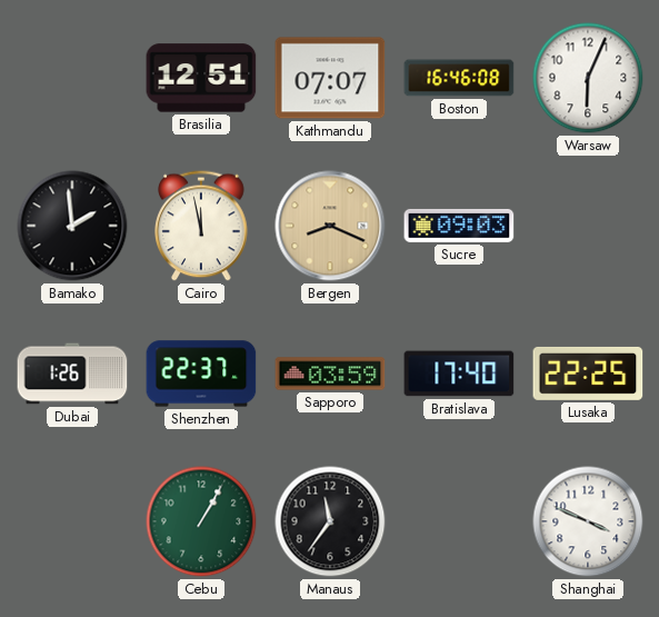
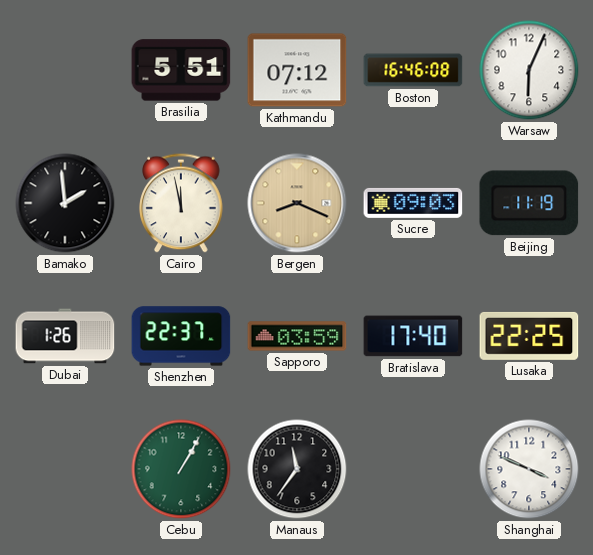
Brasilia: 12:51 -> 5:51 (181, 70)
Kathmandu: 07:07 -> 07:12 (297, 70)
Beijing: none -> 11:19 (529, 203)
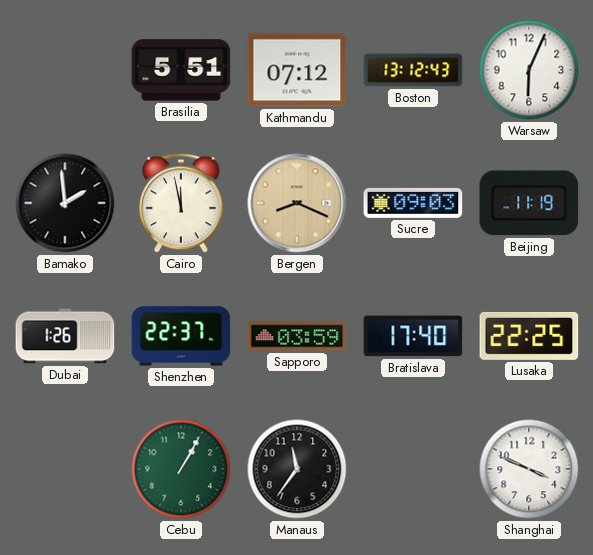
Boston: 16:46 -> 13:12 (413, 70)
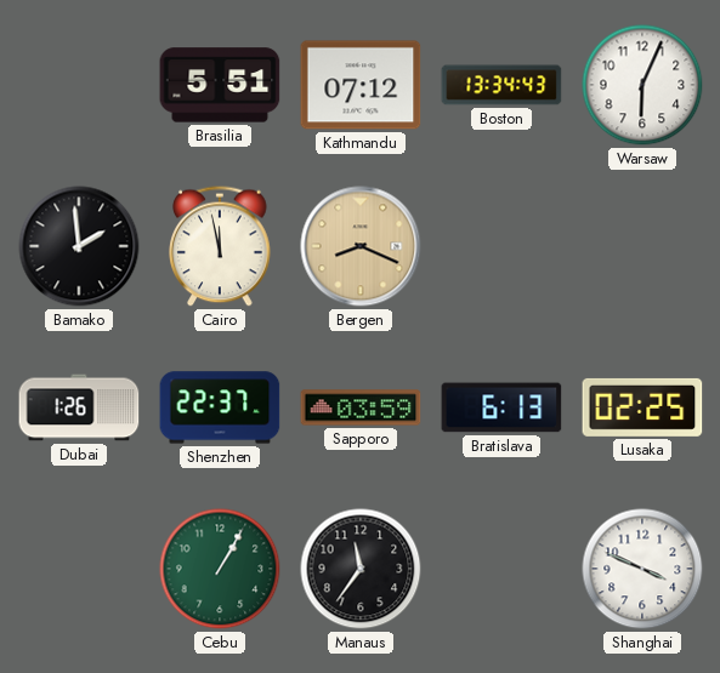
Boston: 13:12 -> 13:34 (501, 85)
Sucre: 09:03 -> none (413, 203)
Beijing: 11:19 -> none (529, 203)
Bratislava: 17:40 -> 6:13 (501, 407)
Lusaka: 22:25 -> 02:25 (642, 407)
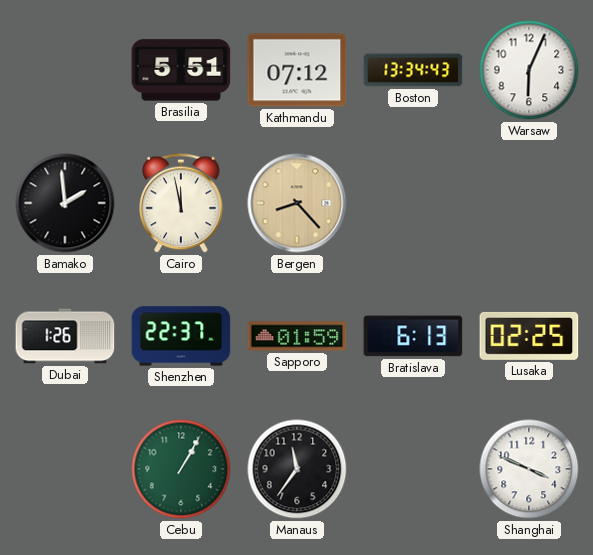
Bergen: 8:19 -> 8:23 (297, 203)
Sapporo: 03:59 -> 01:59 (297, 336)
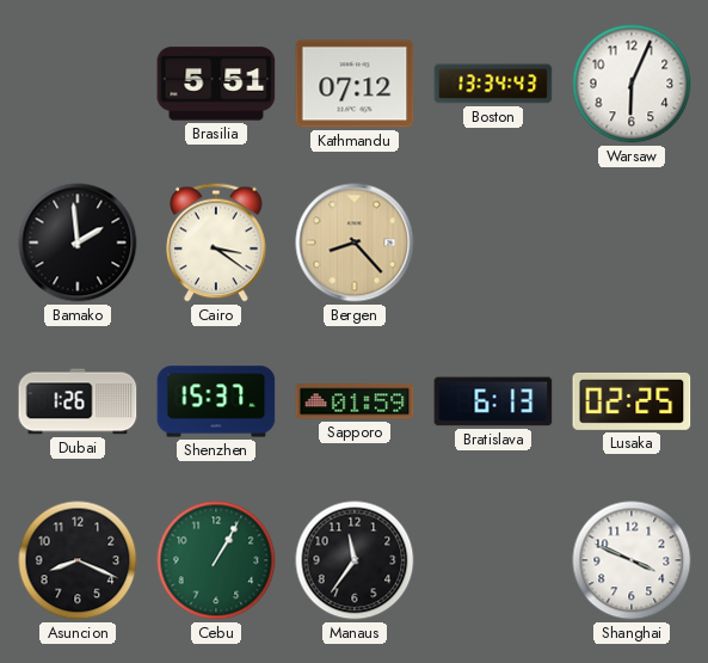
Cairo: 11:58 -> 3:21 (216, 243)
Shenzhen: 22:37 -> 15:37 (216, 401)
Asuncion: none -> 8:19 (78, 560)
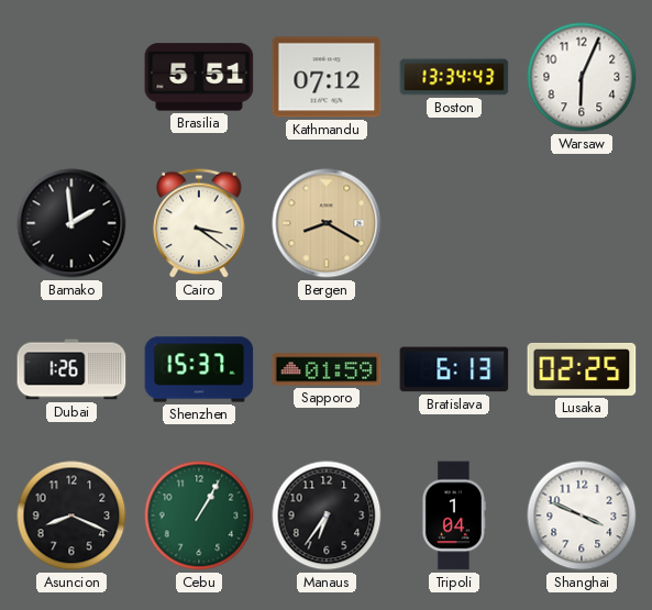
Bergen: 8:23 -> 8:20 (327, 223)
Manaus: 11:36 -> 6:36 (327, 515)
Tripoli: none -> 1:04 (453, 515)
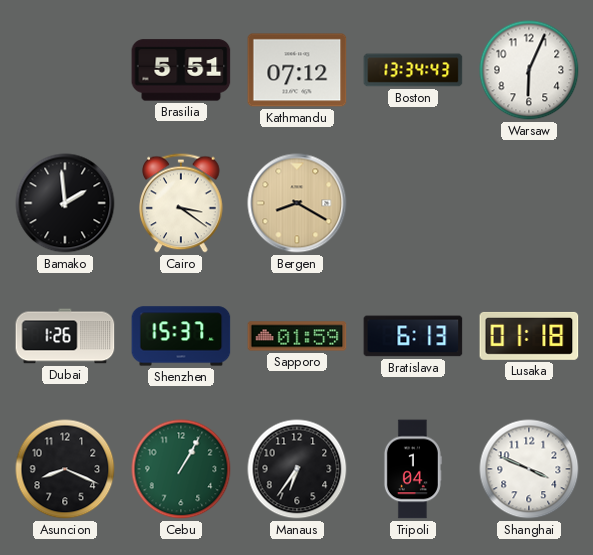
Lusaka: 02:25 -> 01:18 (529, 336)
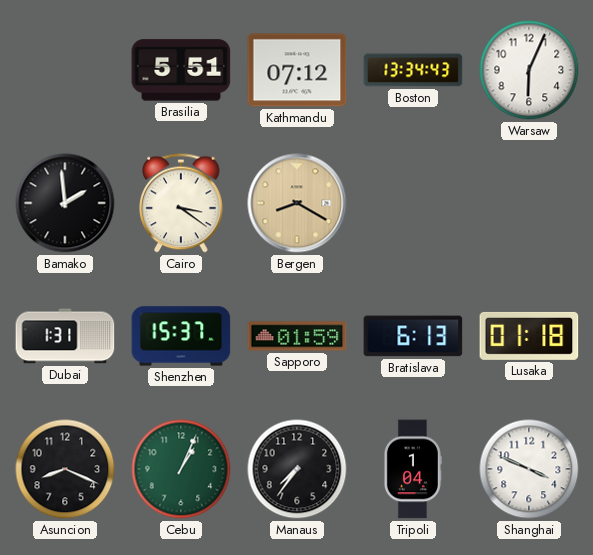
Dubai: 1:26 -> 1:31 (65, 336)
Cebu: 1:05 -> 1:04 (181, 469)
Manaus: 6:36 -> 7:36 (297, 469)
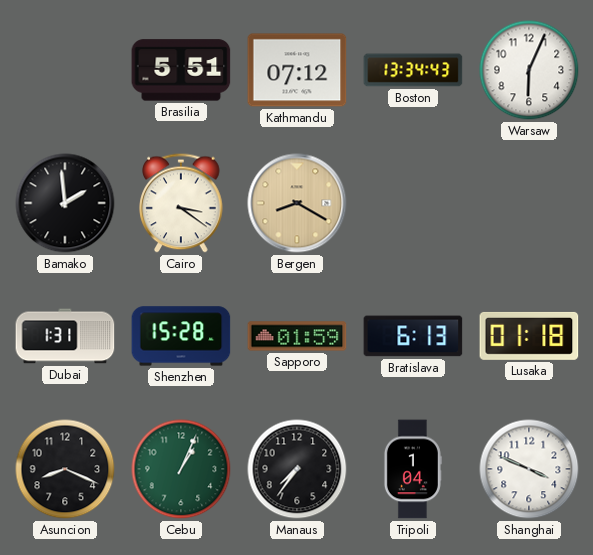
Shenzhen: 15:37 -> 15:28 (181, 336)
